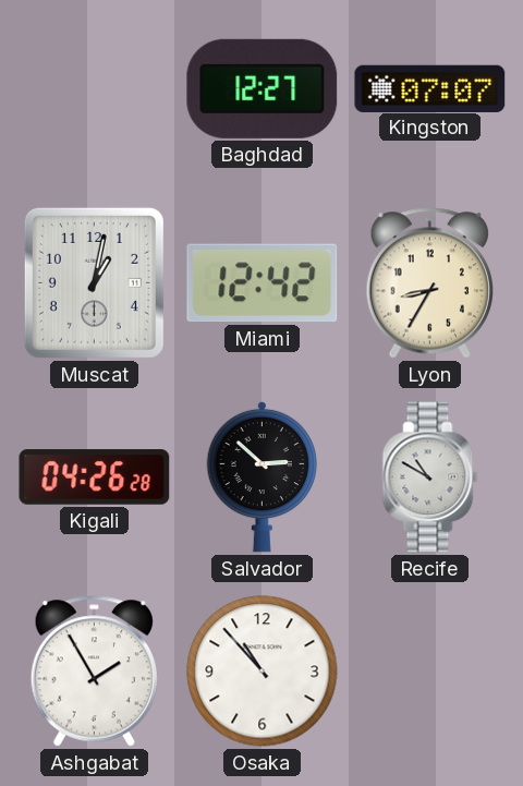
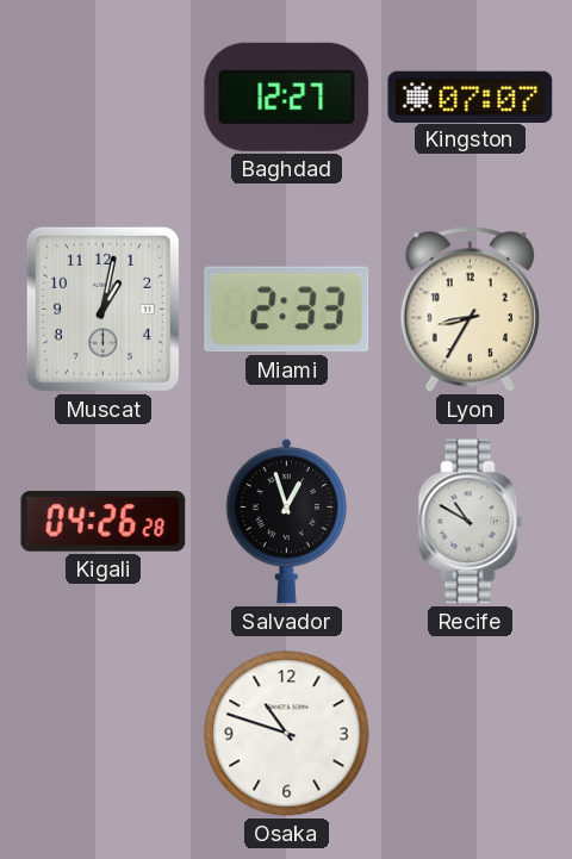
Miami: 12:42 -> 2:33 (287, 310)
Salvador: 2:52 -> 12:57 (286, 521)
Ashgabat: 1:55 -> none (94, 672)
Osaka: 10:53 -> 10:48 (287, 734)
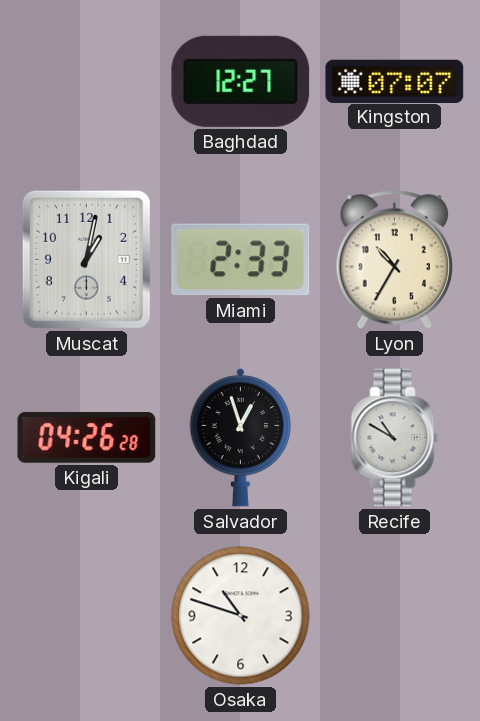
Lyon: 8:35 -> 10:35 (394, 260)
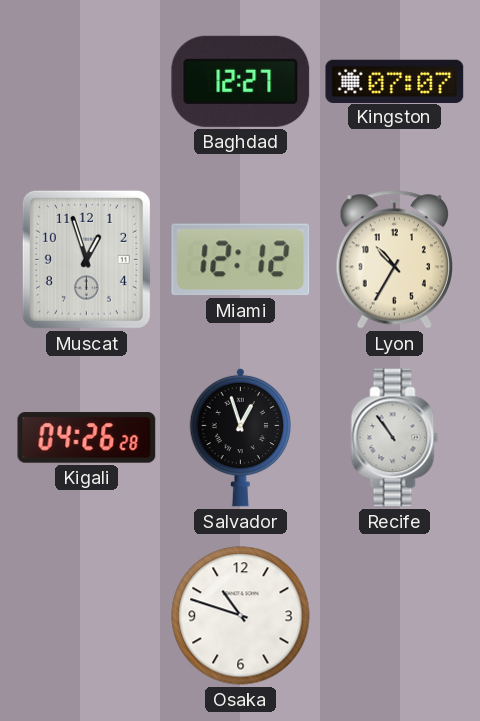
Muscat: 1:02 -> 12:57 (86, 259)
Miami: 2:33 -> 12:12 (241, 260)
Recife: 10:50 -> 10:54 (395, 438)
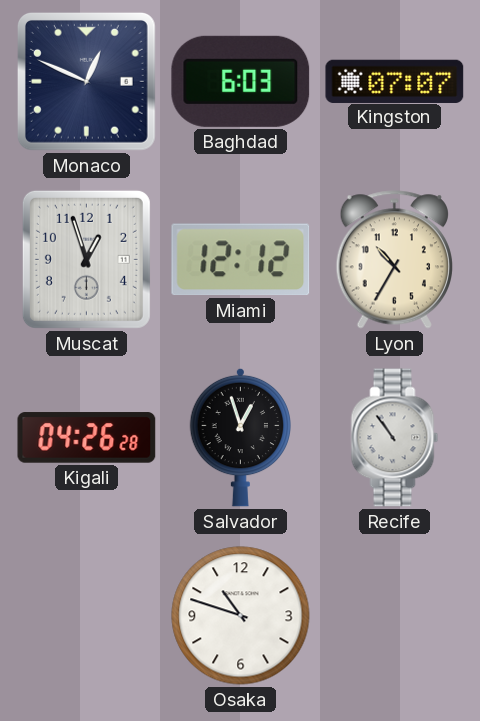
Monaco: none -> 12:49 (86, 81)
Baghdad: 12:27 -> 6:03 (241, 81)
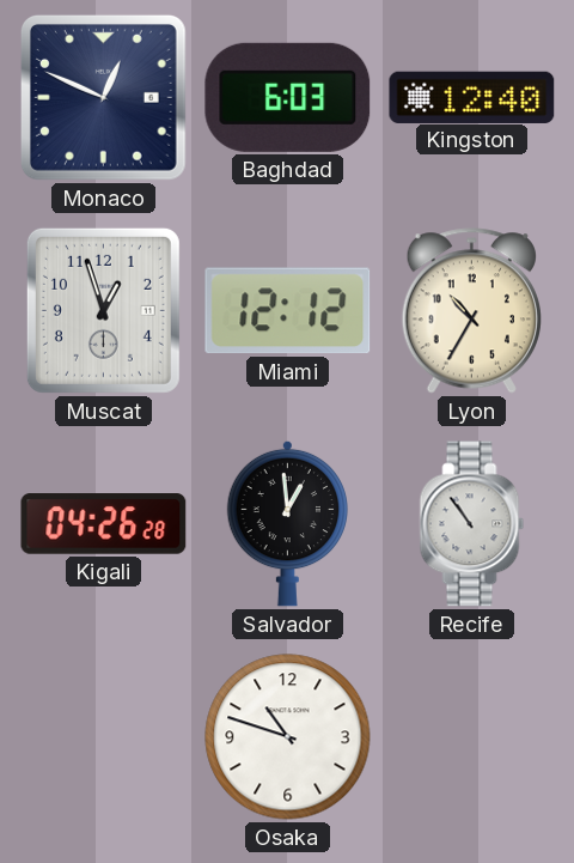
Kingston: 07:07 -> 12:40 (472, 97)
Salvador: 12:57 -> 12:59 (287, 523)
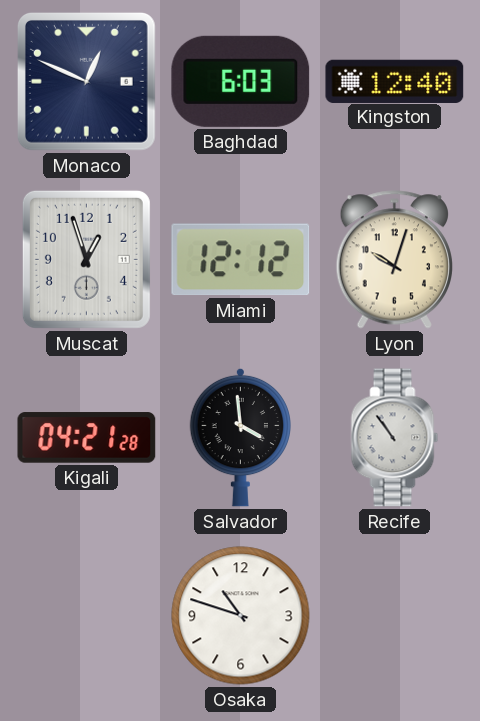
Lyon: 10:35 -> 10:03 (394, 260)
Kigali: 04:26 -> 04:21 (87, 438)
Salvador: 12:59 -> 3:59 (240, 437)
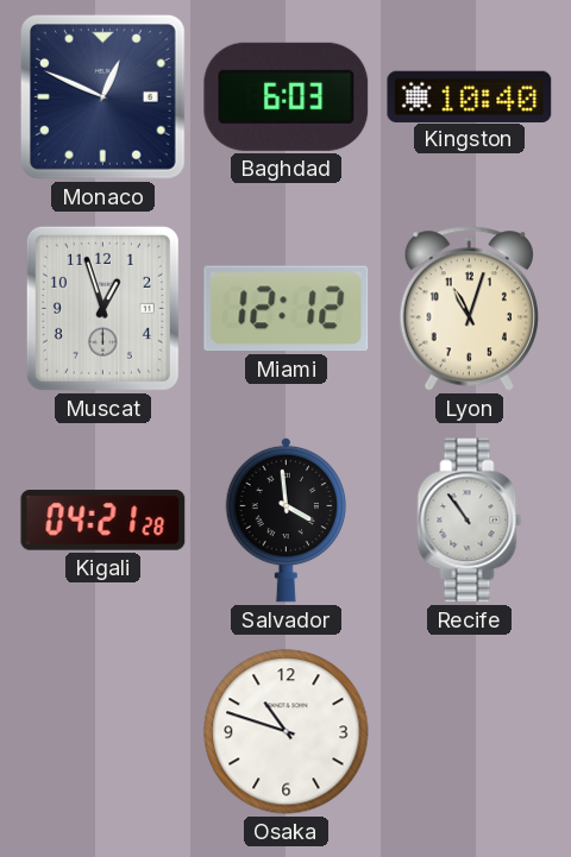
Kingston: 12:40 -> 10:40 (470, 96)
Lyon: 10:03 -> 11:03 (469, 309)
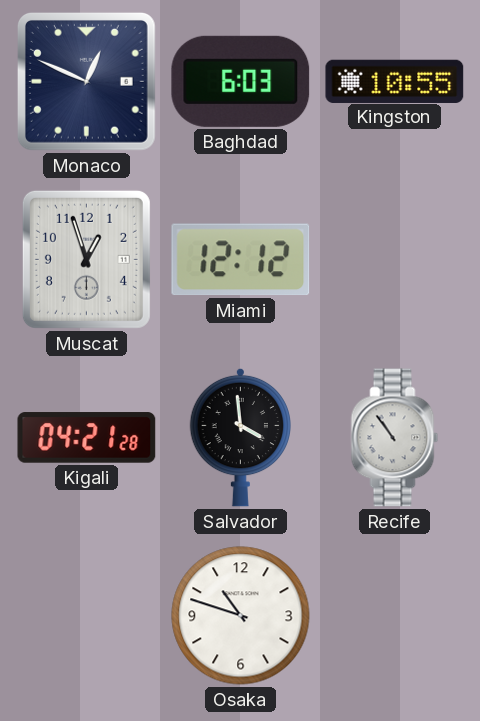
Kingston: 10:40 -> 10:55 (395, 81)
Lyon: 11:03 -> none (469, 309)
